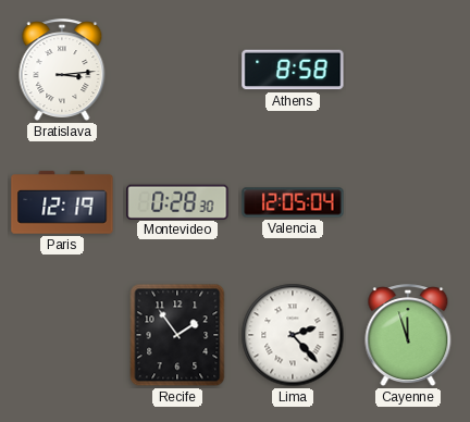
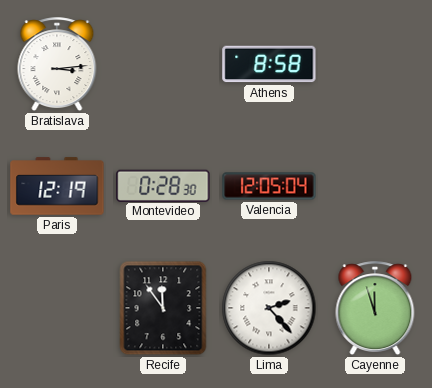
Recife: 1:54 -> 11:54 (163, 308)
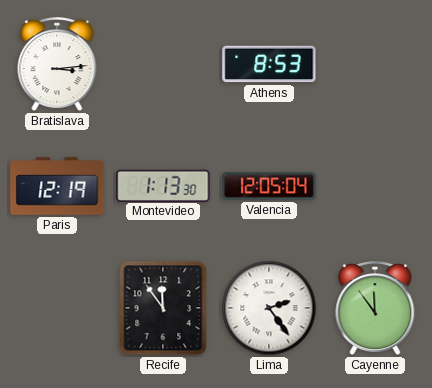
Athens: 8:58 -> 8:53 (269, 64)
Montevideo: 0:28 -> 1:13 (163, 185)
Lima: 2:23 -> 2:24 (269, 308)
Cayenne: 11:57 -> 11:54 (375, 309)
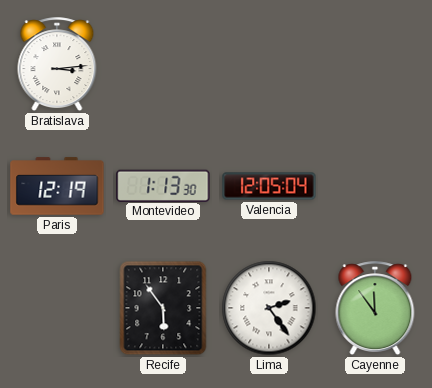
Athens: 8:53 -> none (269, 64)
Recife: 11:54 -> 5:54 (163, 308)
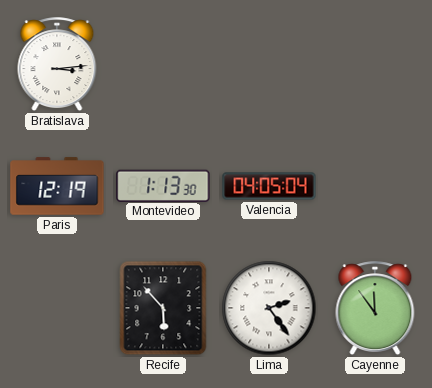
Valencia: 12:05 -> 04:05 (269, 186)
Recife: 5:54 -> 5:53 (163, 308)
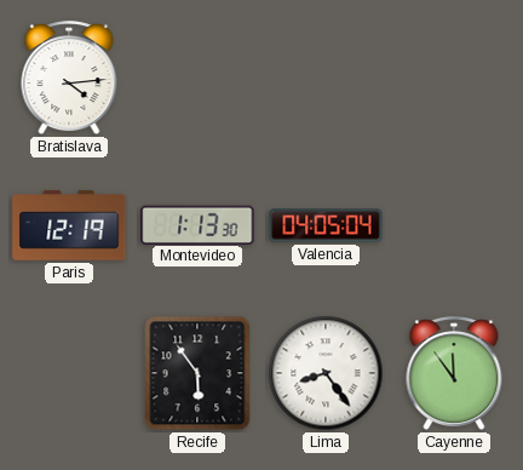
Bratislava: 3:14 -> 4:14 (69, 79)
Recife: 5:53 -> 5:54 (197, 373)
Lima: 2:24 -> 8:24 (326, 373)
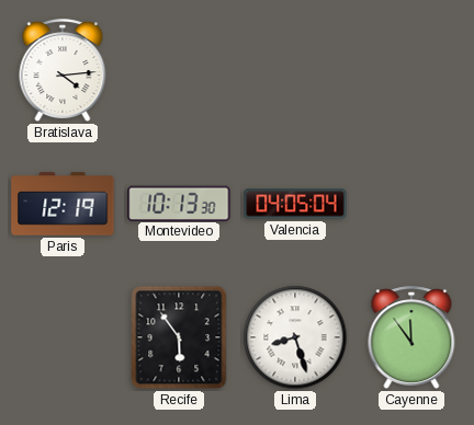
Montevideo: 1:13 -> 10:13 (179, 203)
Lima: 8:24 -> 8:27 (295, 337)
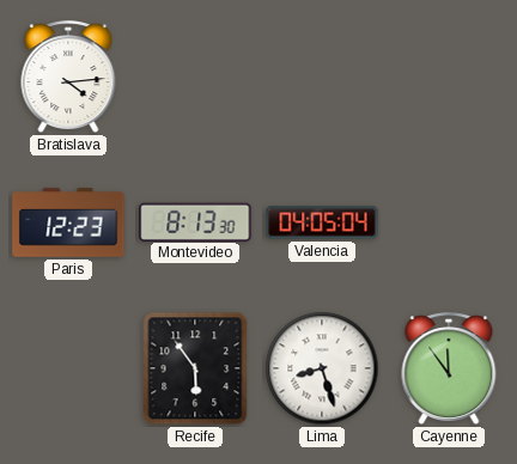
Paris: 12:19 -> 12:23 (68, 222)
Montevideo: 10:13 -> 8:13 (195, 221)
